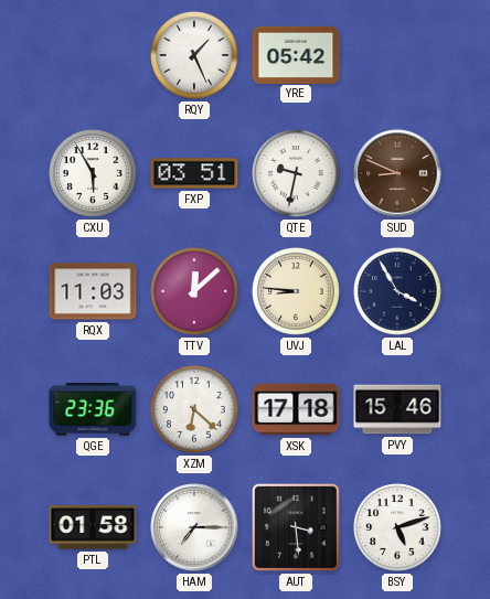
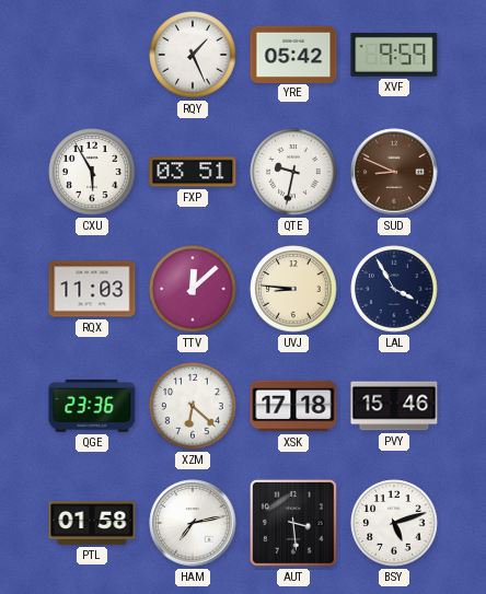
XVF: none -> 9:59 (394, 55)
HAM: 7:15 -> 7:13 (193, 523)
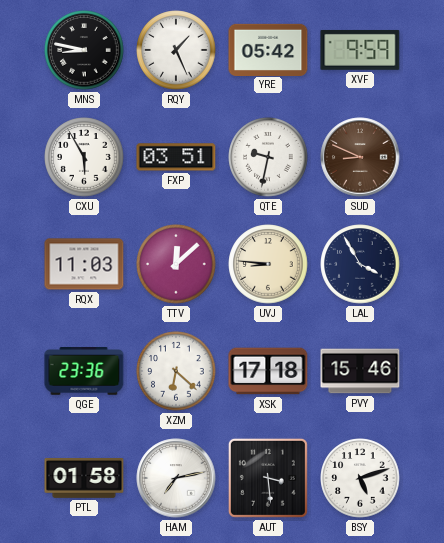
MNS: none -> 8:47 (84, 50)
